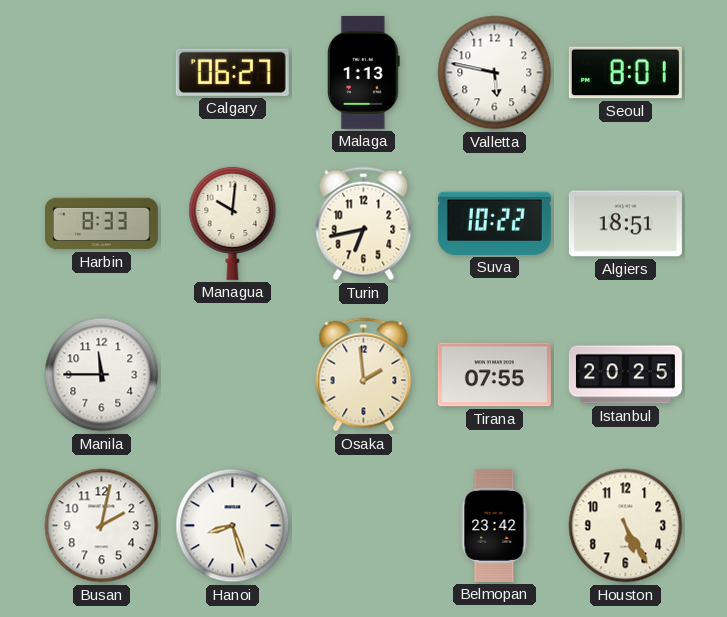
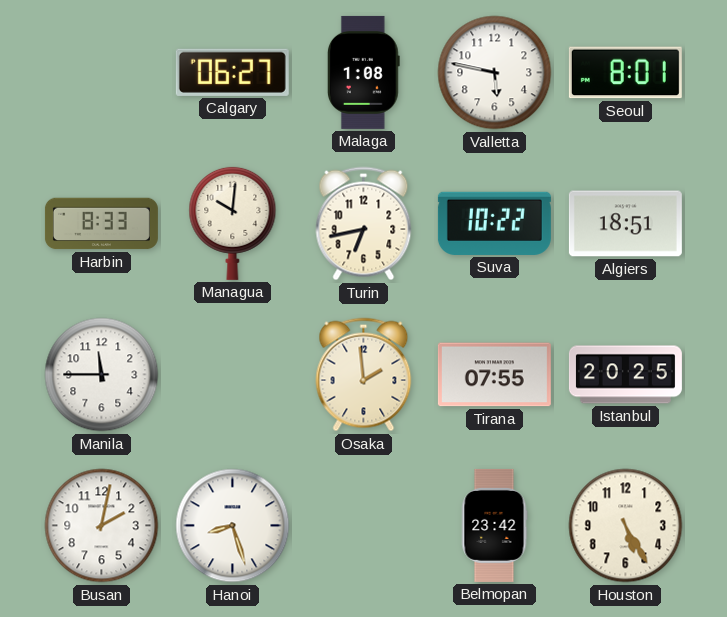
Malaga: 1:13 -> 1:08 (363, 72)
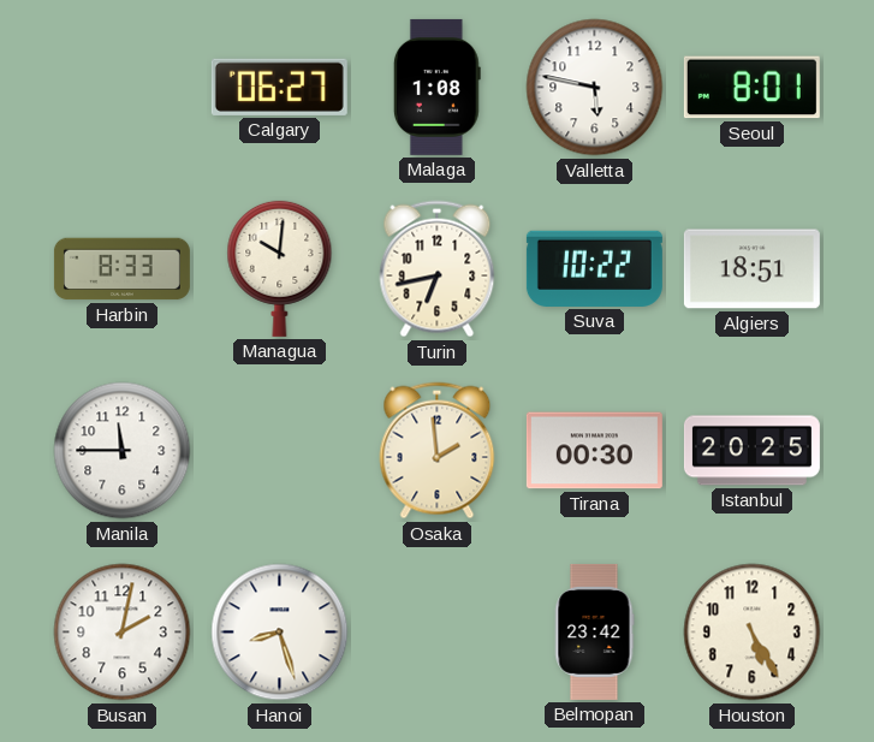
Tirana: 07:55 -> 00:30 (594, 451)
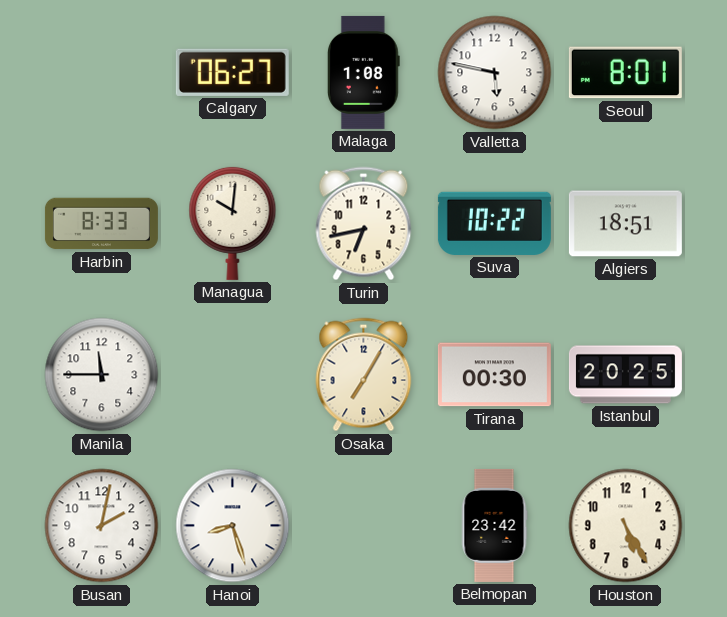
Osaka: 1:59 -> 7:05 (364, 375)
